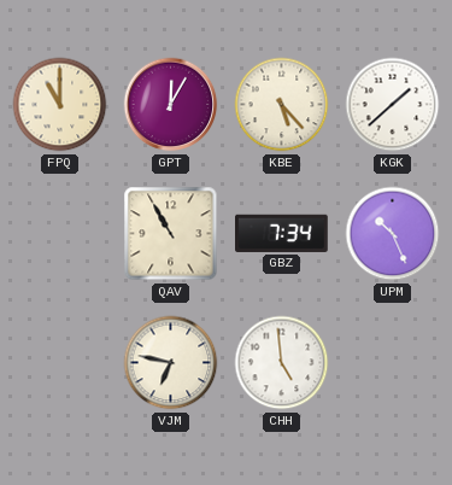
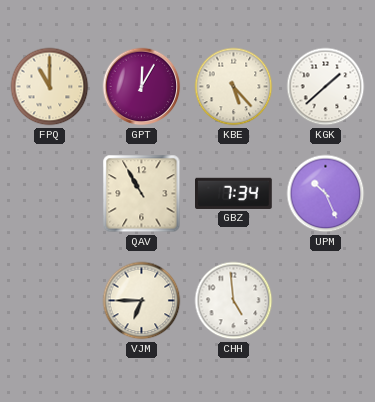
VJM: 6:47 -> 6:45 (142, 301)
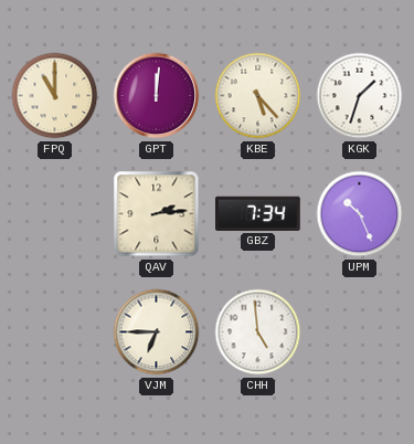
GPT: 12:05 -> 12:01 (157, 96)
KGK: 1:38 -> 1:33 (360, 96)
QAV: 10:55 -> 2:14 (157, 214)
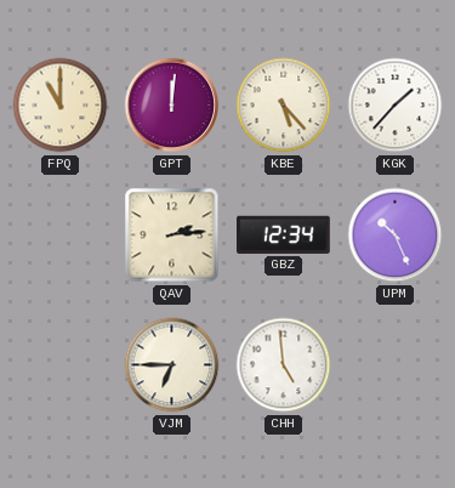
KGK: 1:33 -> 1:37 (396, 106)
GBZ: 7:34 -> 12:34 (284, 234)
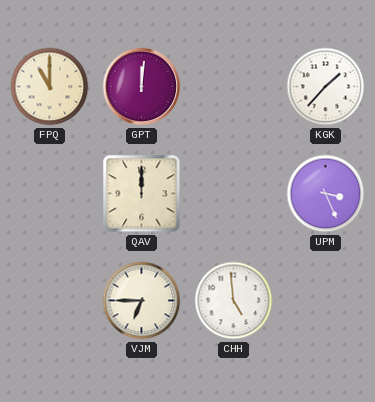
KBE: 5:23 -> none (284, 106)
QAV: 2:14 -> 12:00 (142, 194)
GBZ: 12:34 -> none (284, 234)
UPM: 10:26 -> 3:26 (326, 194)
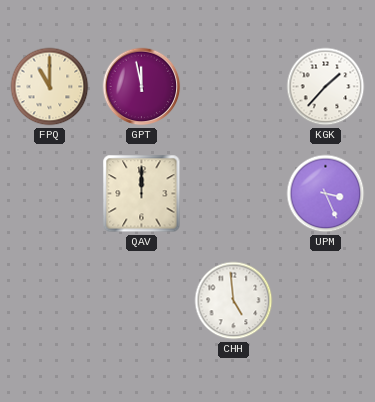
GPT: 12:01 -> 11:58 (142, 87)
VJM: 6:45 -> none (142, 301)
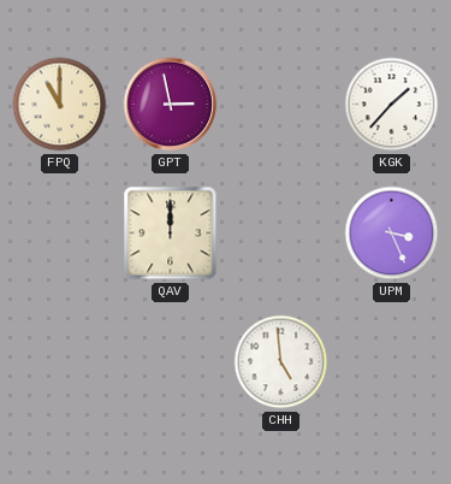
GPT: 11:58 -> 2:58 (171, 105)
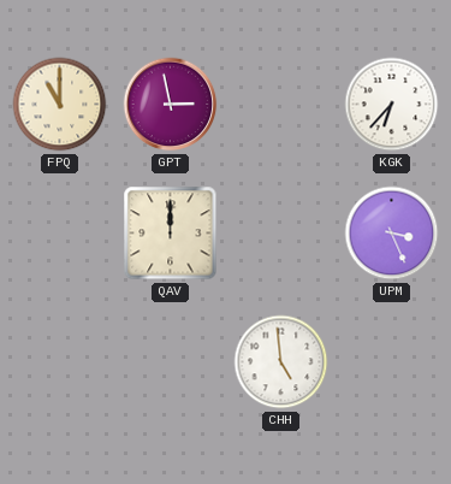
KGK: 1:37 -> 6:37 (392, 105)
